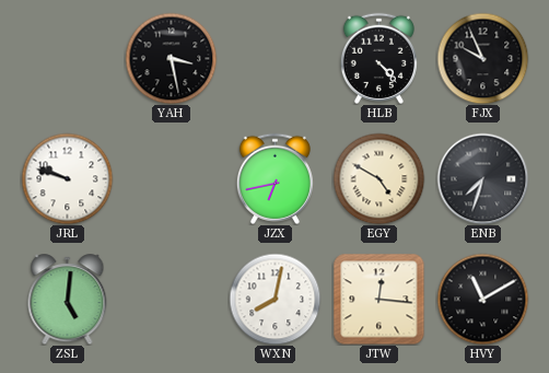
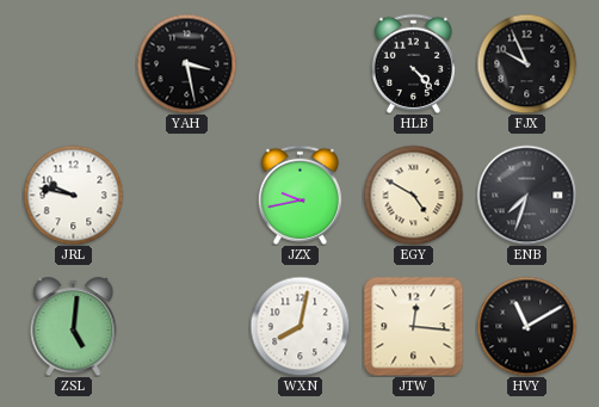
JRL: 9:48 -> 9:47 (73, 195)
JZX: 6:43 -> 9:43 (299, 195)
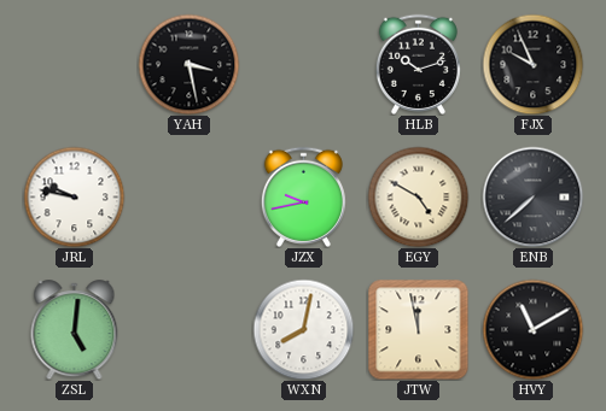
HLB: 4:23 -> 10:12 (418, 64)
ENB: 7:33 -> 7:38 (532, 196)
JTW: 12:16 -> 11:58 (418, 329)
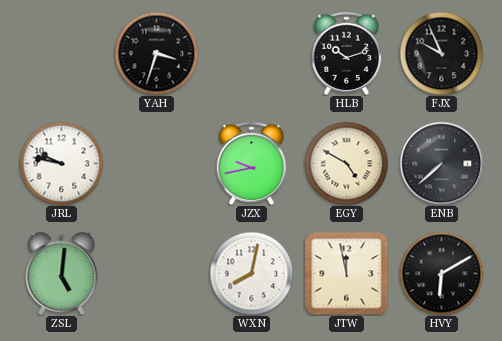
YAH: 3:28 -> 3:33 (156, 53)
HVY: 11:10 -> 6:10 (441, 273)
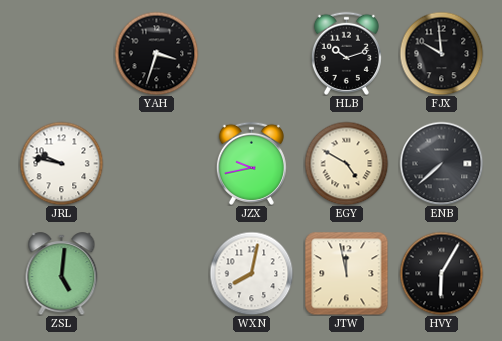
FJX: 9:56 -> 9:59 (441, 53)
HVY: 6:10 -> 6:05 (441, 273)
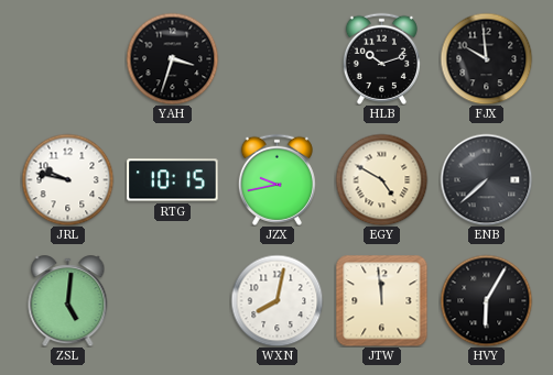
RTG: none -> 10:15 (173, 180)
JTW: 11:58 -> 11:59 (381, 300)
